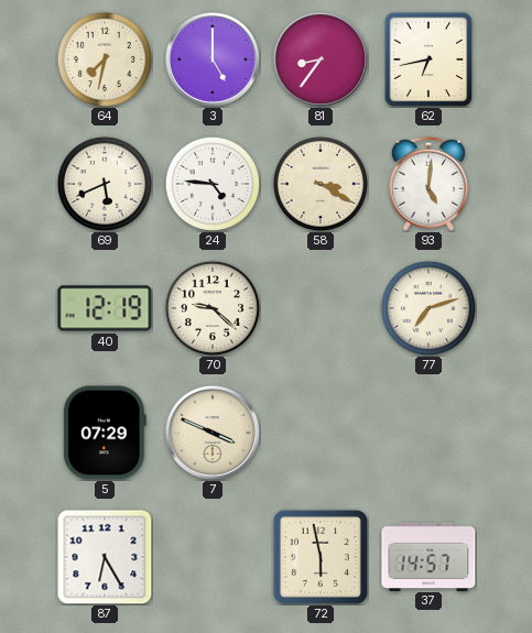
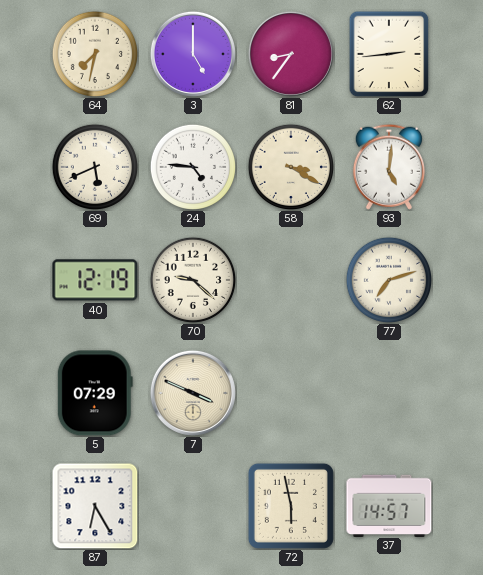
62: 6:43 -> 2:44 (389, 54)
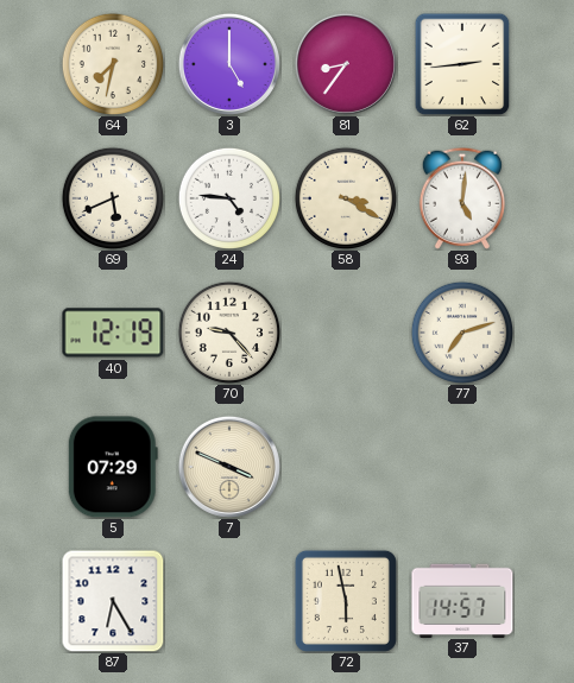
70: 9:22 -> 9:23 (228, 331)
